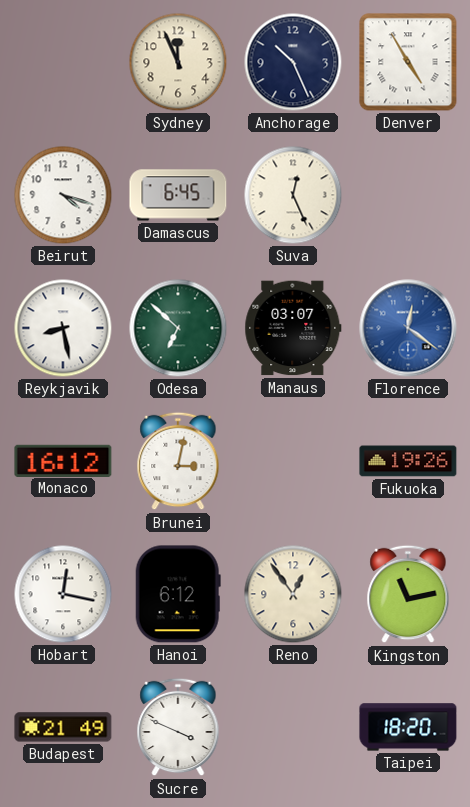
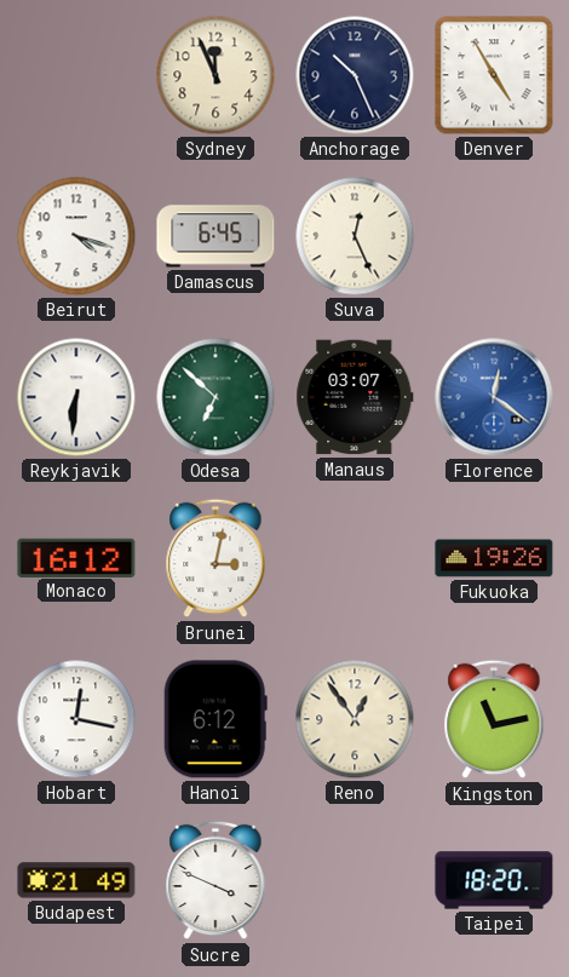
Reykjavik: 8:28 -> 6:31 (76, 397)
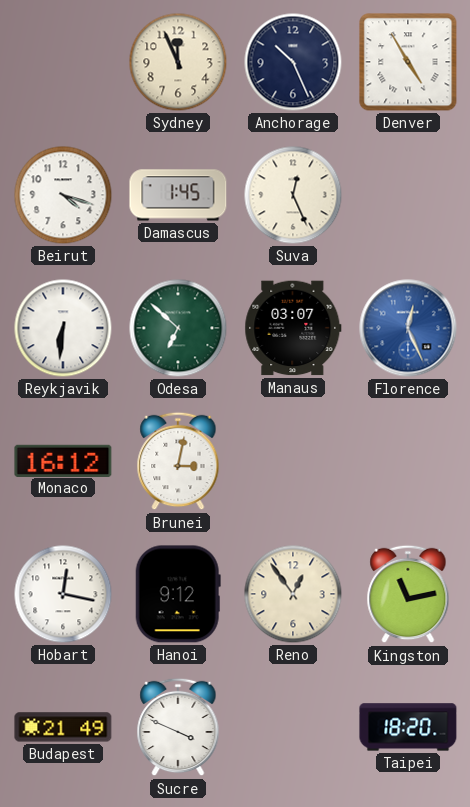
Damascus: 6:45 -> 1:45 (178, 195)
Florence: 12:21 -> 12:26 (408, 328)
Fukuoka: 19:26 -> none (494, 558)
Hanoi: 6:12 -> 9:12 (178, 594)
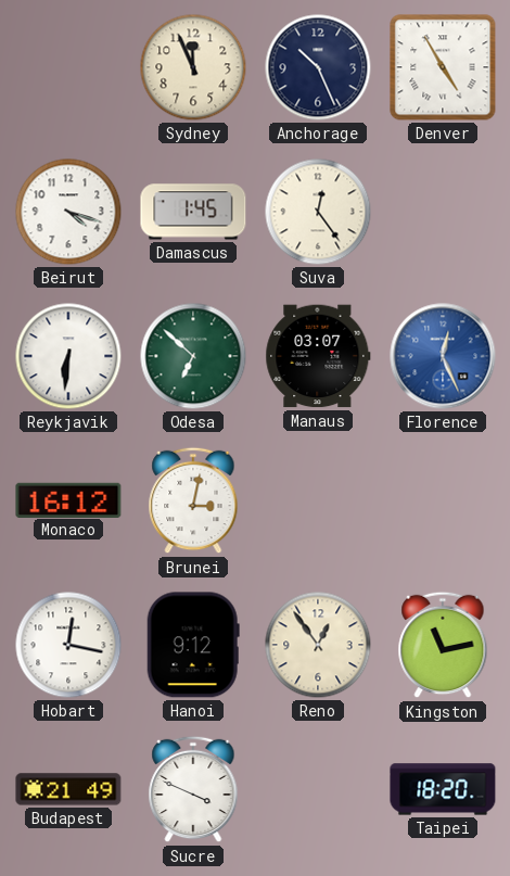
Suva: 12:26 -> 12:24 (318, 212)
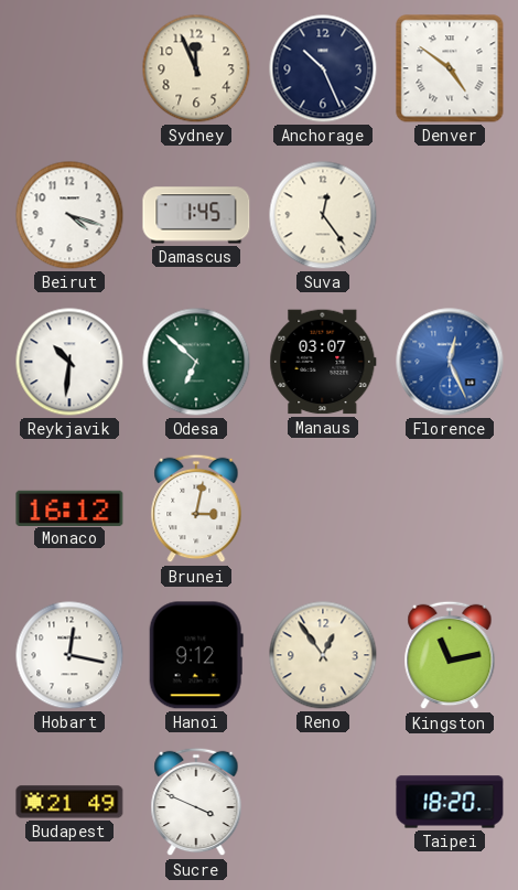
Denver: 4:55 -> 4:51 (450, 68)
Reykjavik: 6:31 -> 10:31 (69, 362)
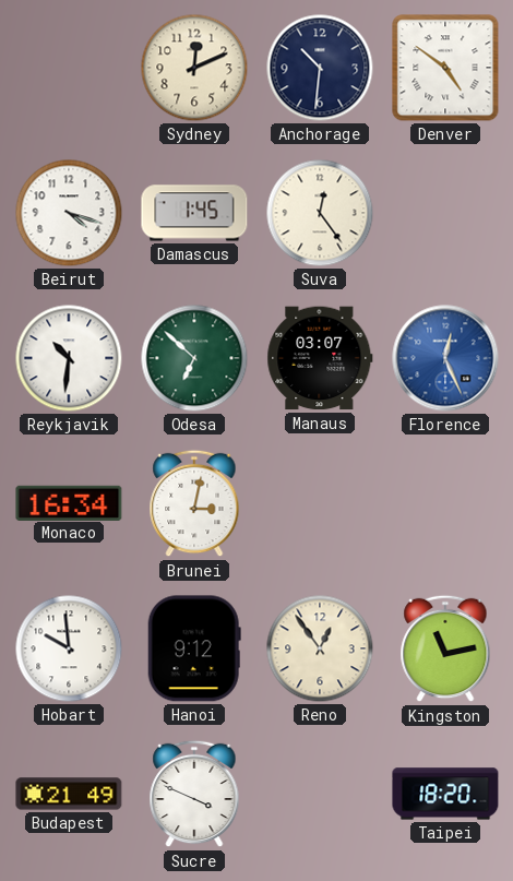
Sydney: 11:56 -> 12:11 (194, 68)
Anchorage: 10:26 -> 10:31 (320, 68)
Monaco: 16:12 -> 16:34 (69, 502)
Hobart: 12:17 -> 9:59 (69, 648)
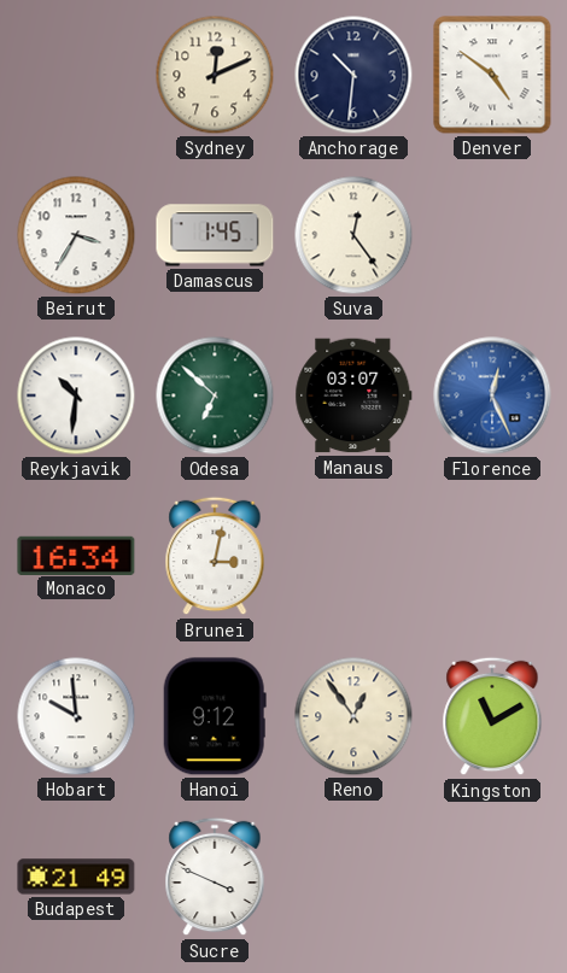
Beirut: 4:18 -> 3:35 (76, 235)
Kingston: 11:13 -> 11:10 (492, 716)
Taipei: 18:20 -> none (445, 794)
